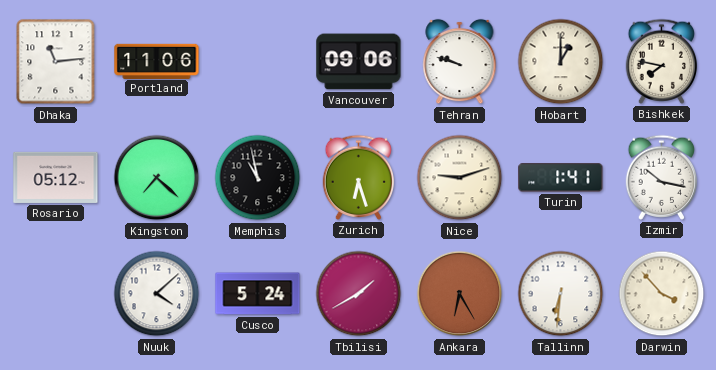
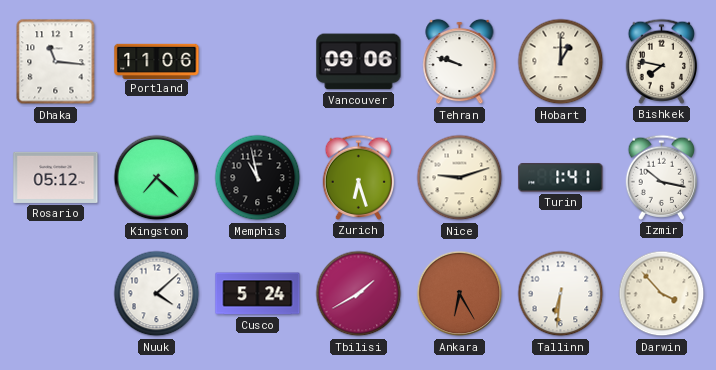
Dhaka: 11:14 -> 11:16 (56, 62)
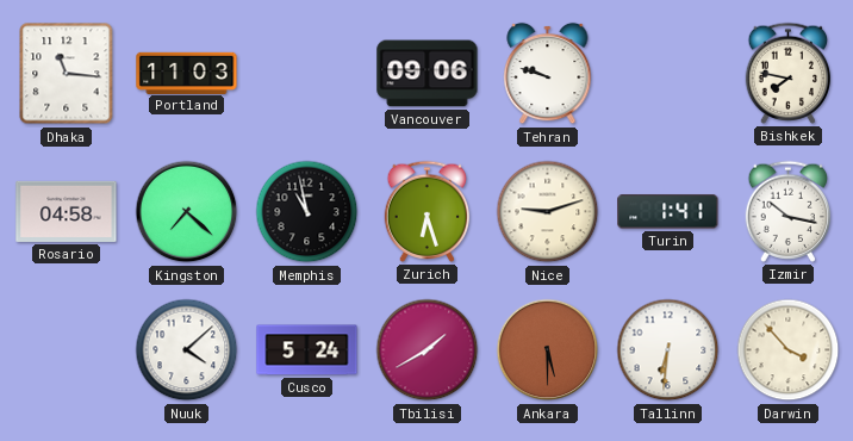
Portland: 11:06 -> 11:03 (187, 73)
Hobart: 1:00 -> none (561, 62)
Rosario: 05:12 -> 04:58 (67, 211)
Ankara: 6:25 -> 5:30 (548, 350)
